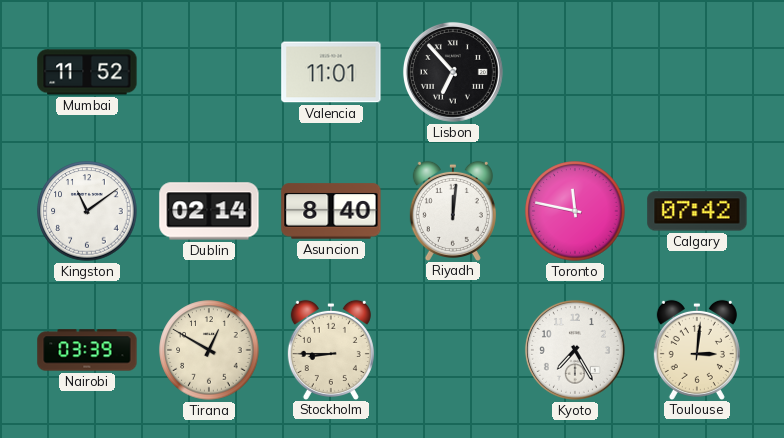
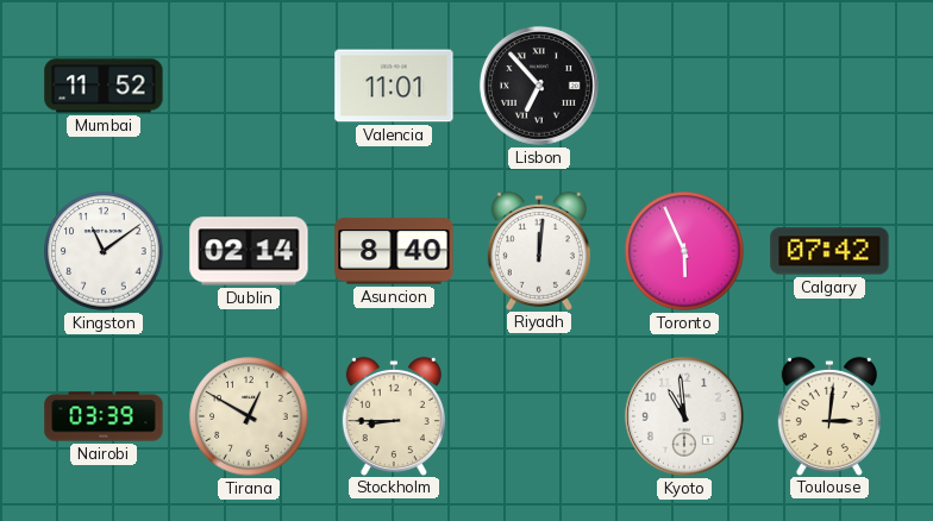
Toronto: 11:47 -> 5:56 (684, 251)
Kyoto: 7:25 -> 10:59 (684, 416)
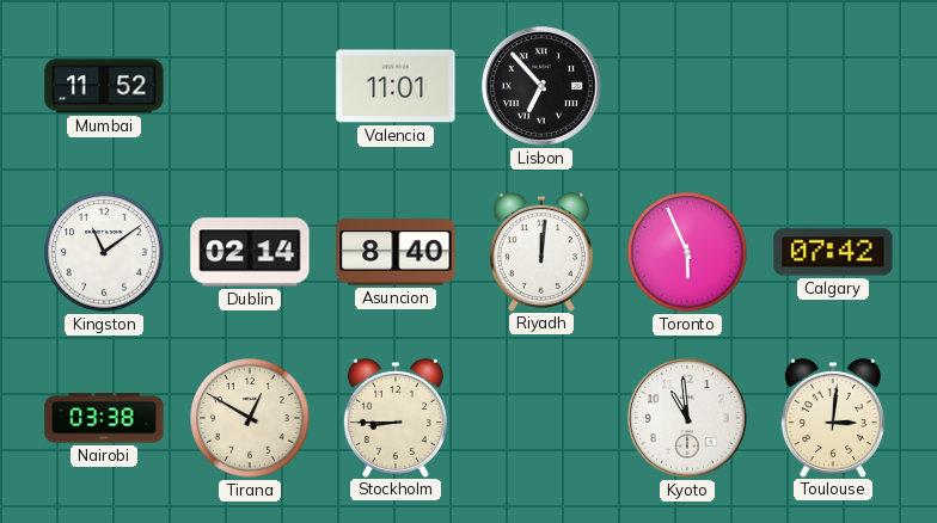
Nairobi: 03:39 -> 03:38 (104, 418)
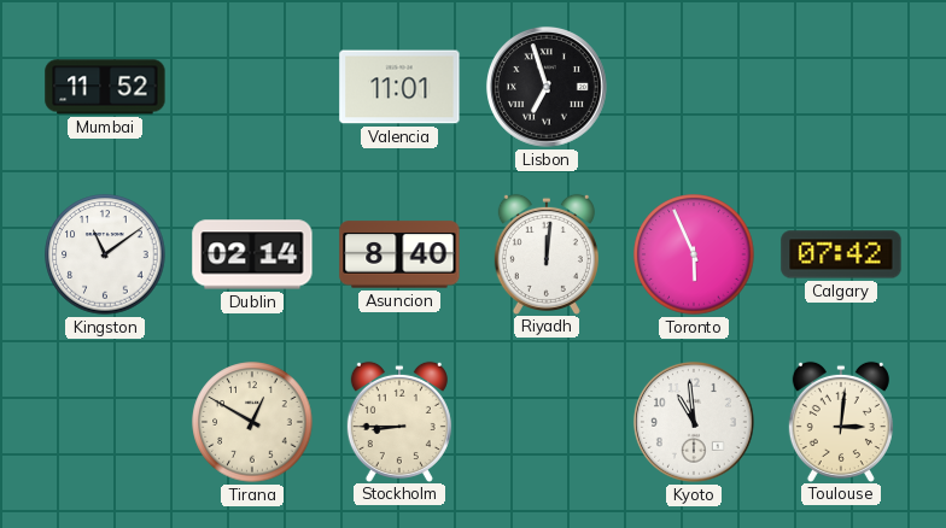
Lisbon: 6:53 -> 6:57 (547, 87)
Nairobi: 03:38 -> none (104, 418)
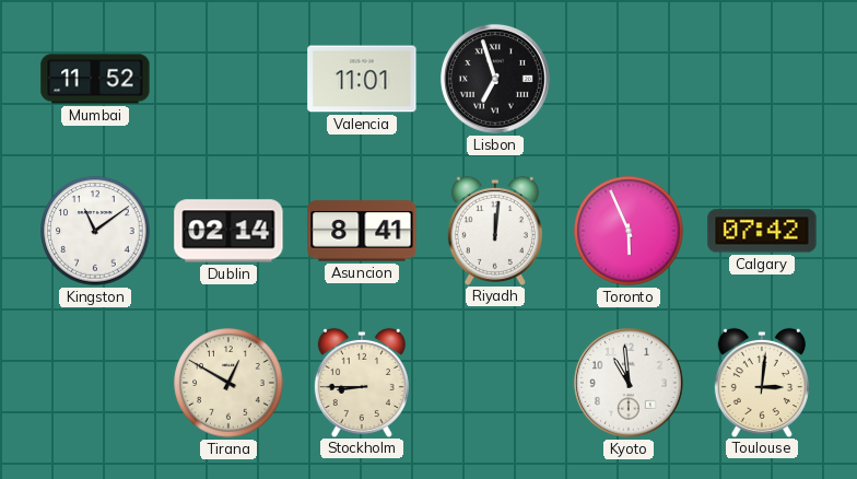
Asuncion: 8:40 -> 8:41 (362, 231)
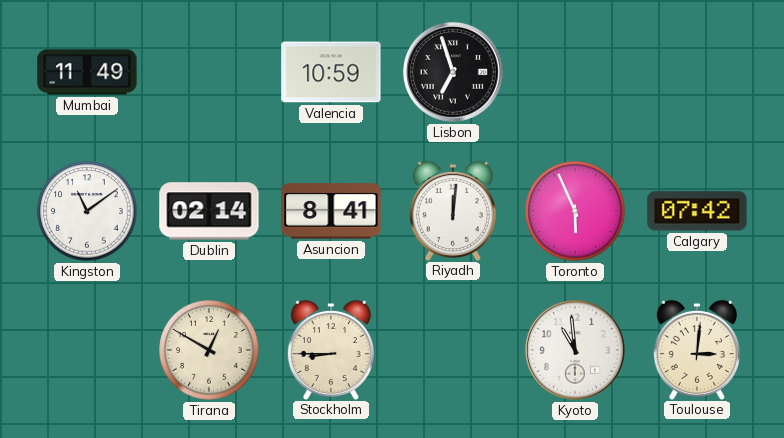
Mumbai: 11:52 -> 11:49 (87, 72)
Valencia: 11:01 -> 10:59 (331, 72)
